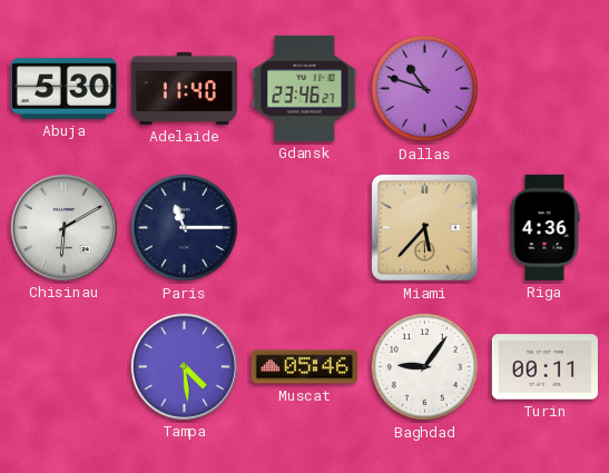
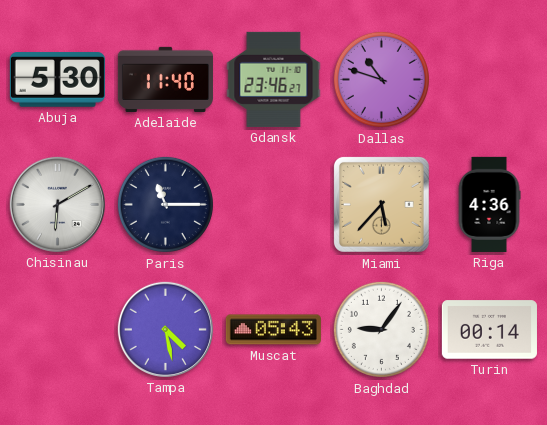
Tampa: 4:29 -> 4:28 (165, 329)
Muscat: 05:46 -> 05:43 (273, 330)
Turin: 00:11 -> 00:14 (489, 330)
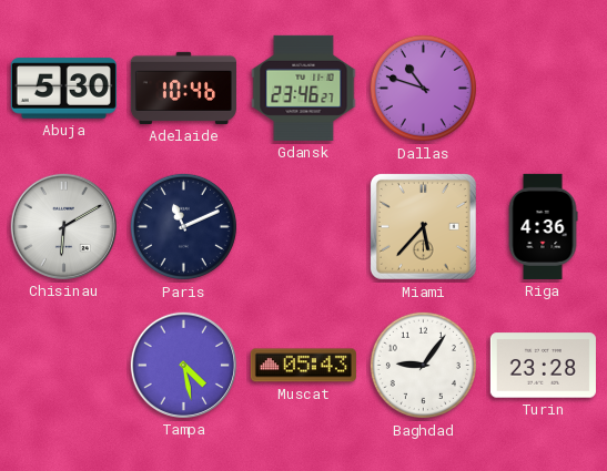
Adelaide: 11:40 -> 10:46 (183, 88)
Paris: 11:15 -> 11:11 (183, 226)
Turin: 00:14 -> 23:28 (543, 366)
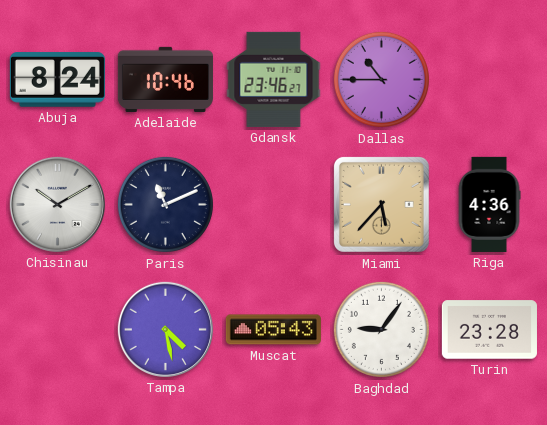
Abuja: 5:30 -> 8:24 (57, 80)
Dallas: 10:48 -> 10:45 (381, 79)
Chisinau: 6:10 -> 10:10 (57, 204)
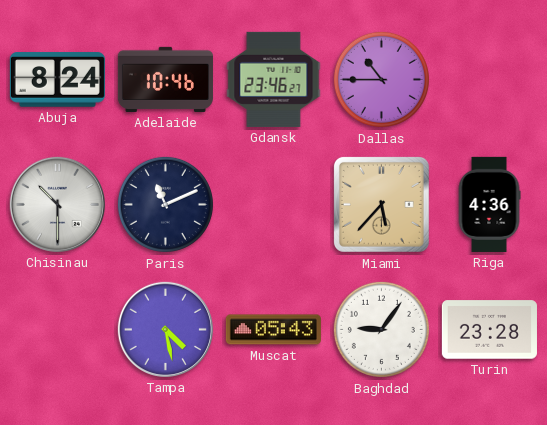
Chisinau: 10:10 -> 10:30 (57, 204)
